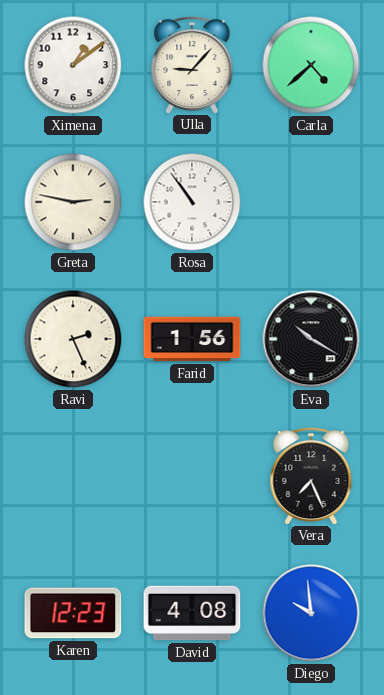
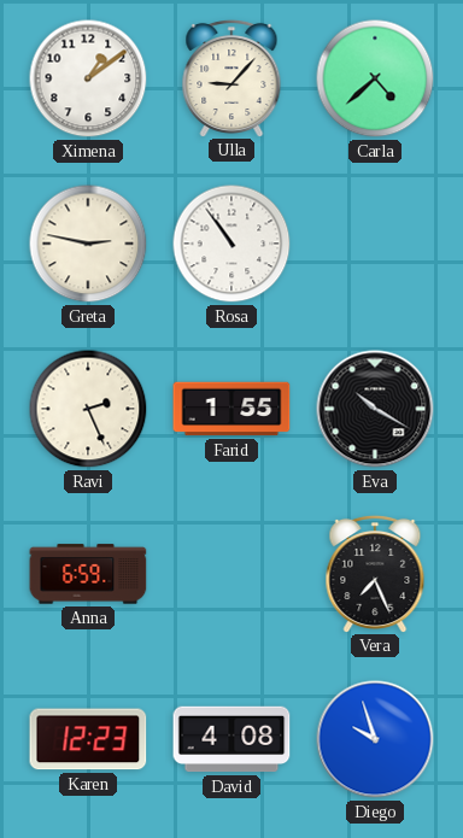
Farid: 1:56 -> 1:55 (231, 409)
Anna: none -> 6:59 (88, 574)
Diego: 9:59 -> 9:57 (375, 739)
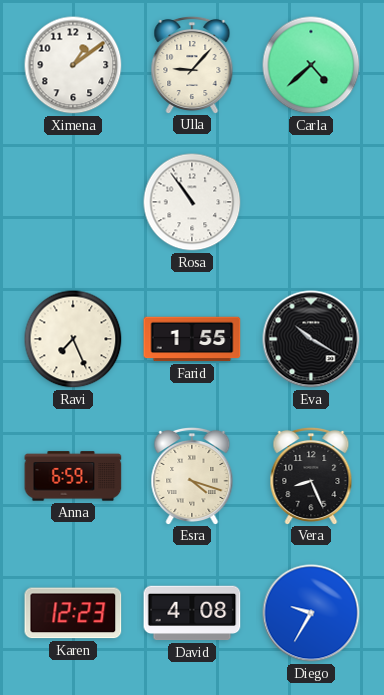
Greta: 2:47 -> none (88, 244)
Ravi: 2:26 -> 7:26 (73, 339)
Esra: none -> 4:18 (192, 475)
Vera: 7:26 -> 8:26 (311, 475)
Diego: 9:57 -> 9:35 (311, 613)
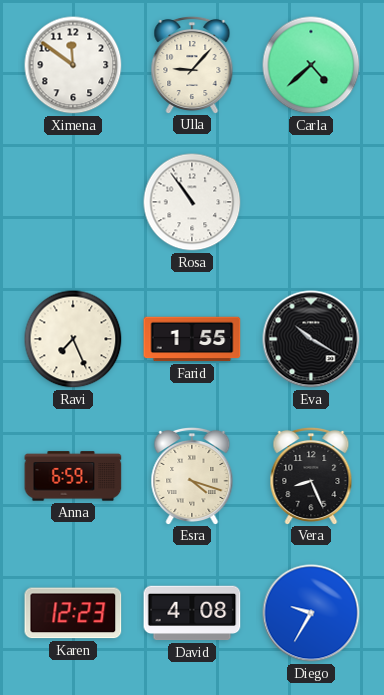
Ximena: 1:09 -> 11:51 (73, 65)
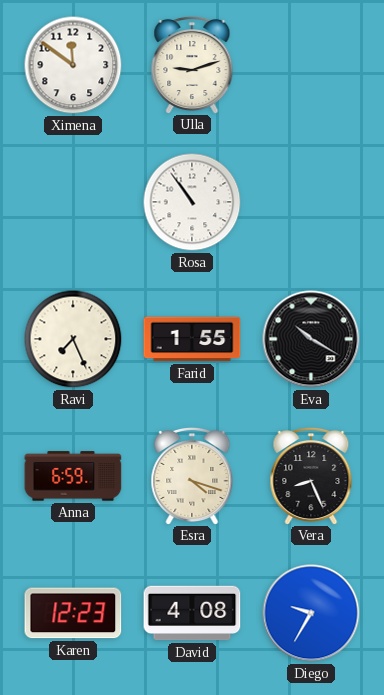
Ulla: 9:07 -> 9:12 (192, 64)
Carla: 4:38 -> none (311, 65)
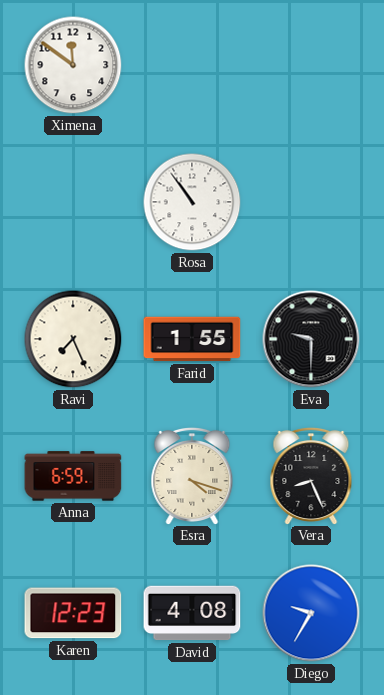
Ulla: 9:12 -> none (192, 64)
Eva: 10:20 -> 9:30 (311, 339)
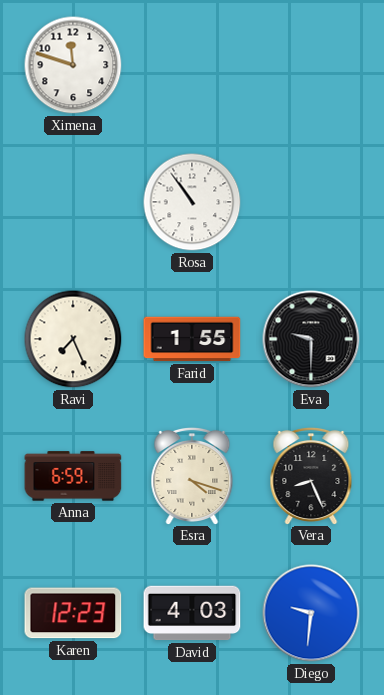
Ximena: 11:51 -> 11:48 (73, 65)
David: 4:08 -> 4:03 (192, 613)
Diego: 9:35 -> 9:31 (311, 613)
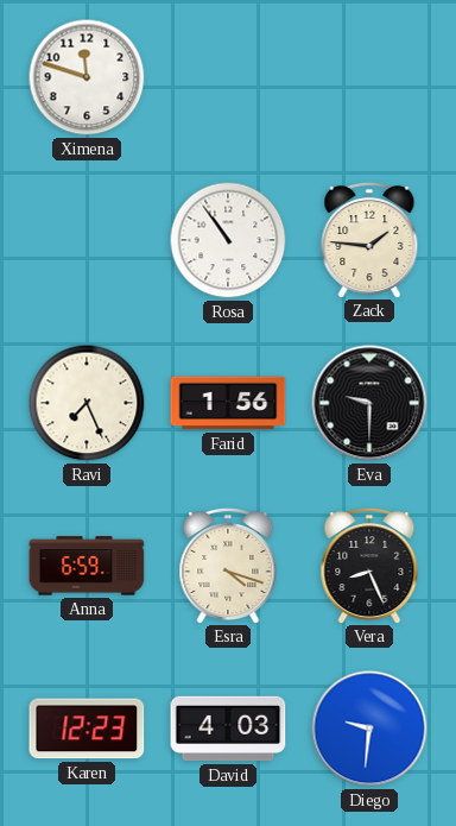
Zack: none -> 1:46 (369, 239)
Farid: 1:55 -> 1:56 (228, 403)
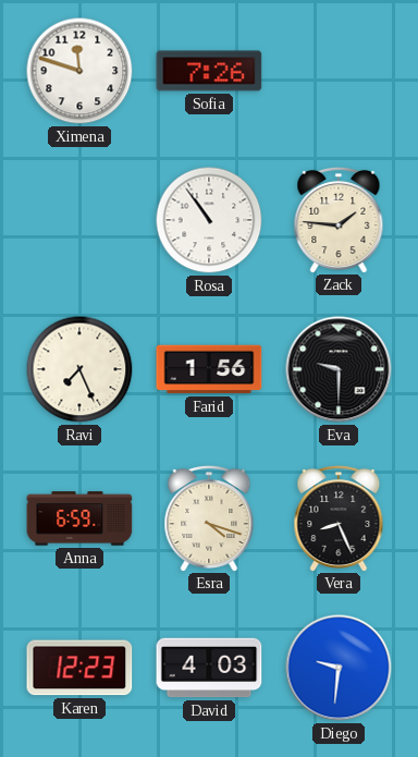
Sofia: none -> 7:26 (209, 71)
